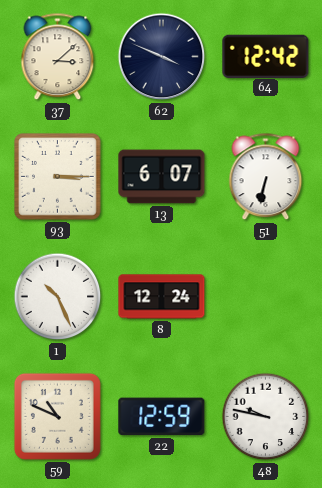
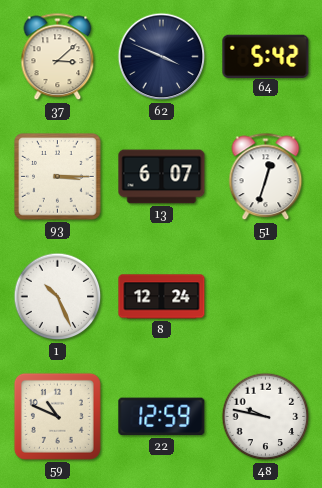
64: 12:42 -> 5:42 (266, 56)
51: 6:32 -> 12:33 (266, 177)
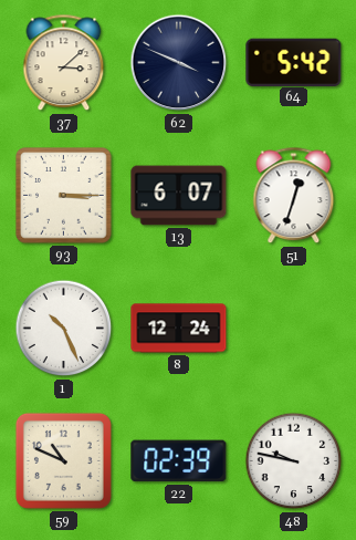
22: 12:59 -> 02:39 (179, 461)
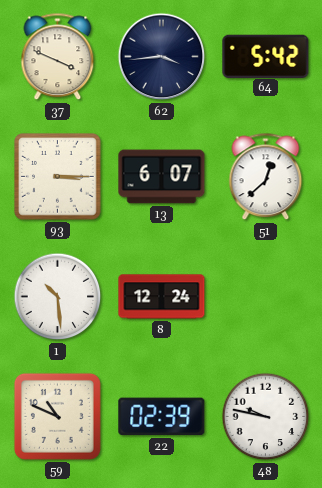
37: 3:08 -> 3:49 (58, 57)
62: 3:49 -> 3:44 (162, 57)
51: 12:33 -> 12:38 (266, 177)
1: 10:26 -> 10:29 (58, 297)
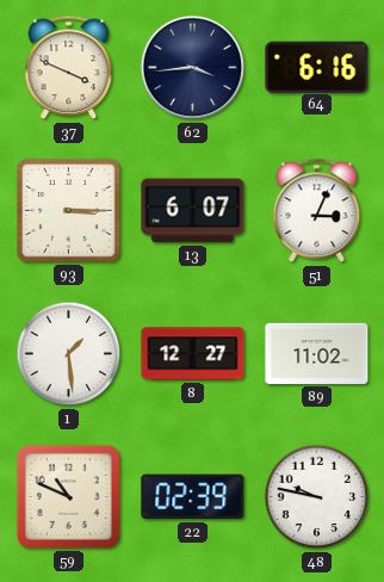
64: 5:42 -> 6:16 (317, 67)
51: 12:38 -> 3:04 (317, 211)
1: 10:29 -> 1:29 (69, 354)
8: 12:24 -> 12:27 (193, 354)
89: none -> 11:02 (317, 353)
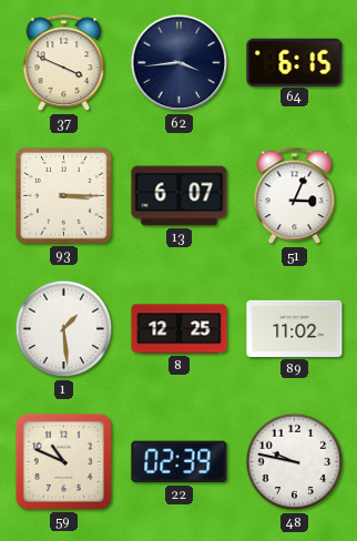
64: 6:16 -> 6:15 (295, 62)
8: 12:27 -> 12:25 (180, 329)
